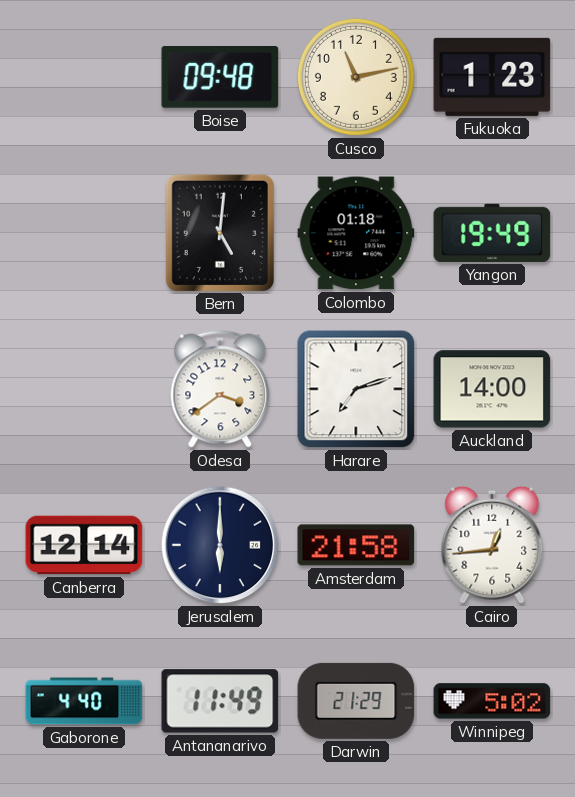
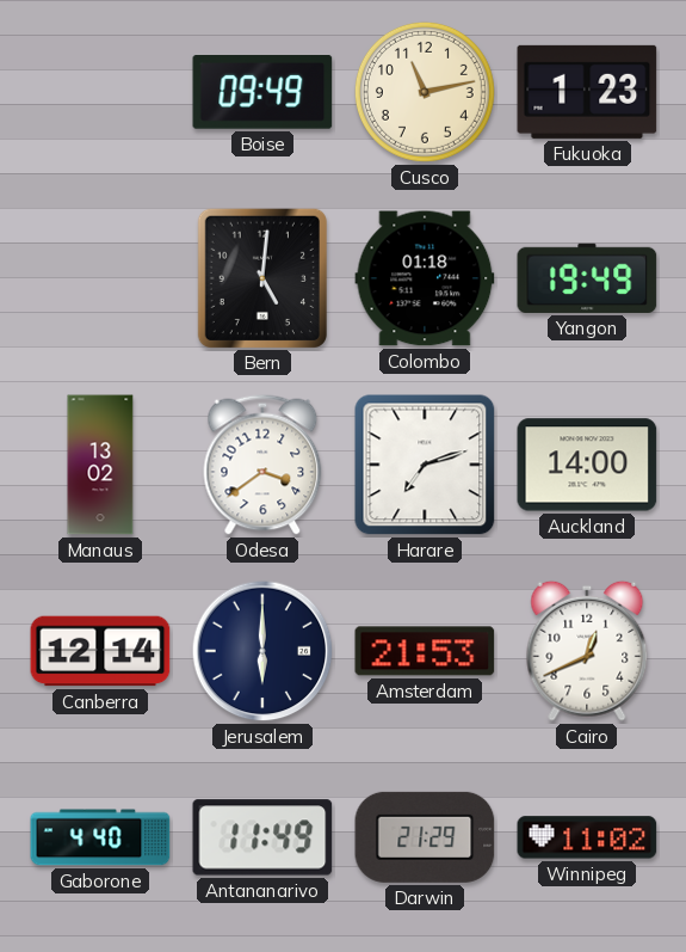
Boise: 09:48 -> 09:49 (262, 93)
Manaus: none -> 13:02 (100, 465)
Amsterdam: 21:58 -> 21:53 (425, 651)
Cairo: 12:44 -> 12:41 (587, 651)
Winnipeg: 5:02 -> 11:02 (587, 837)
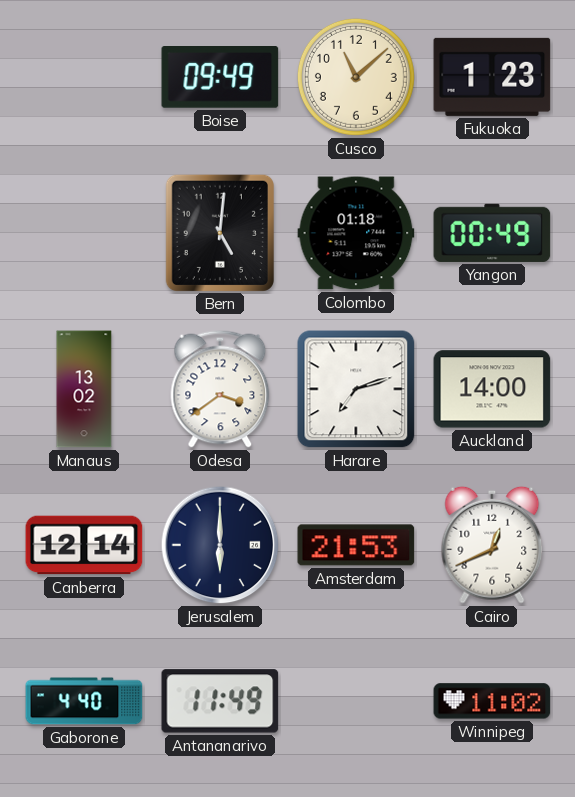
Cusco: 11:13 -> 11:08 (356, 77)
Yangon: 19:49 -> 00:49 (492, 233)
Darwin: 21:29 -> none (425, 837)
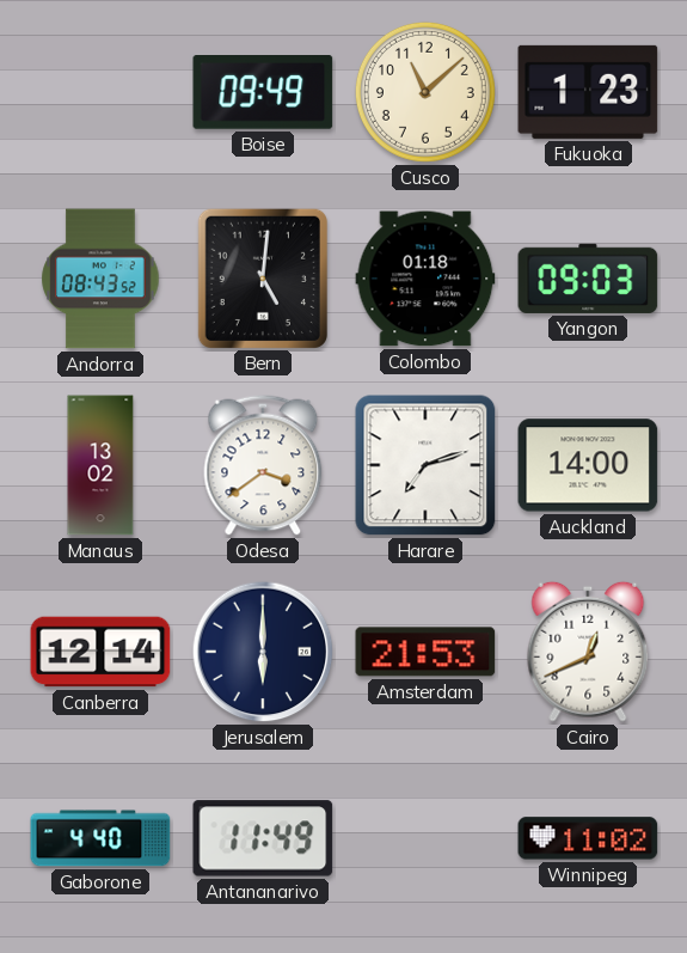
Andorra: none -> 08:43 (100, 279)
Yangon: 00:49 -> 09:03 (588, 279)
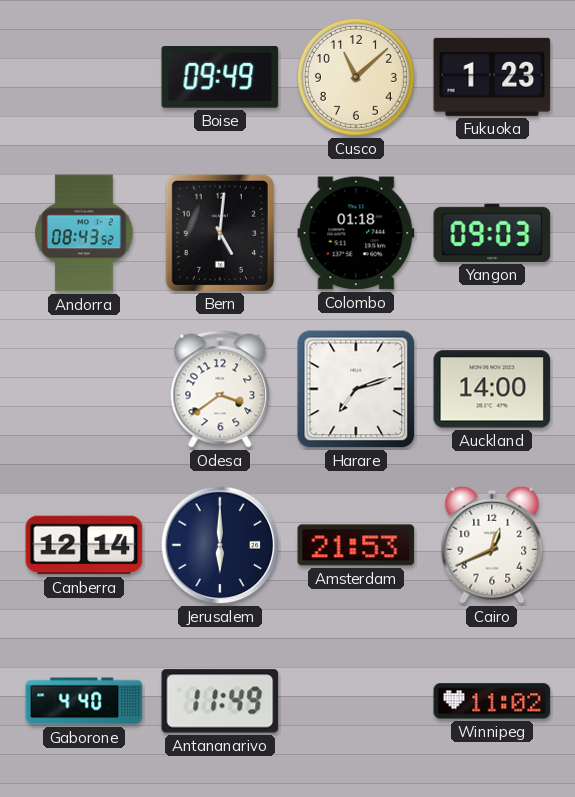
Manaus: 13:02 -> none (100, 465)
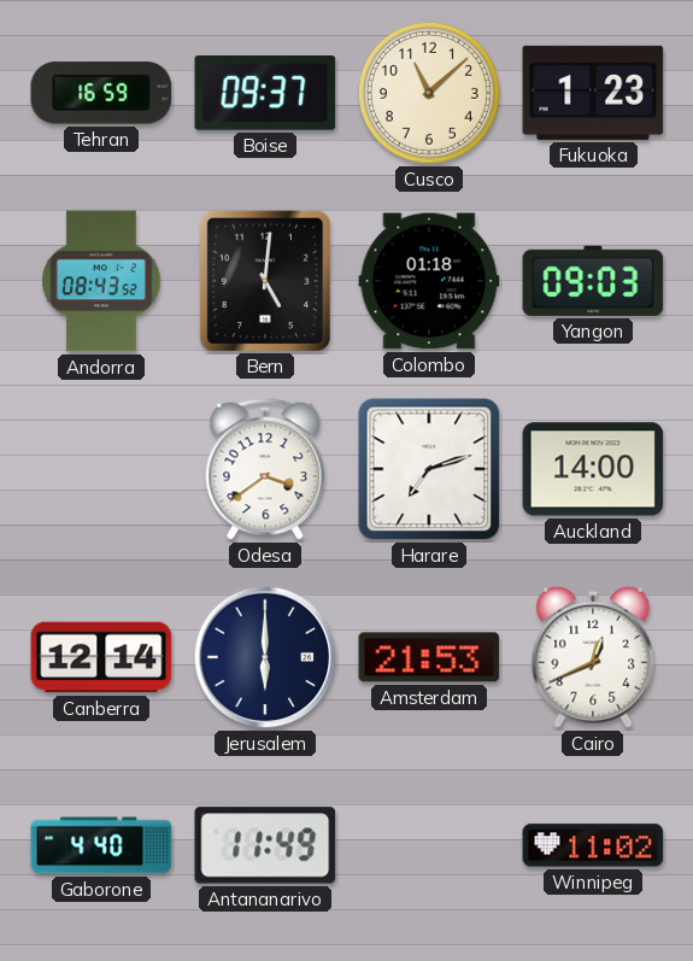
Tehran: none -> 16:59 (101, 93)
Boise: 09:49 -> 09:37 (265, 94)
